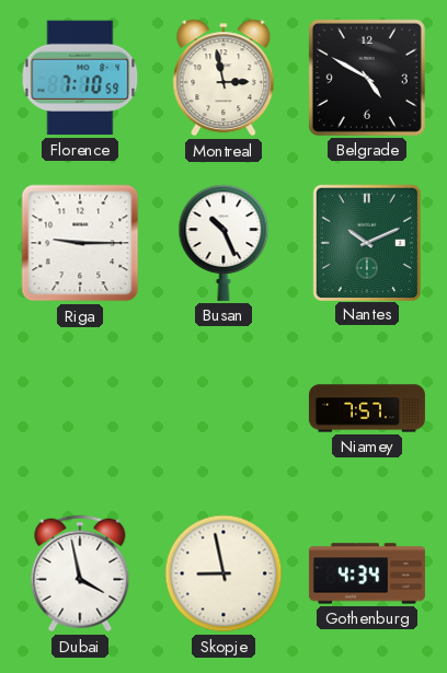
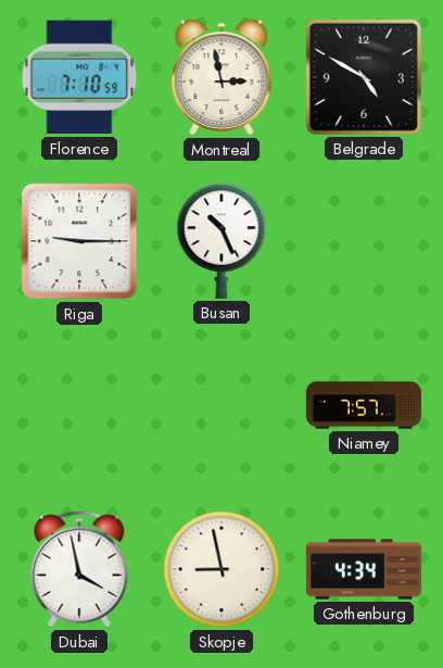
Nantes: 10:11 -> none (367, 242)
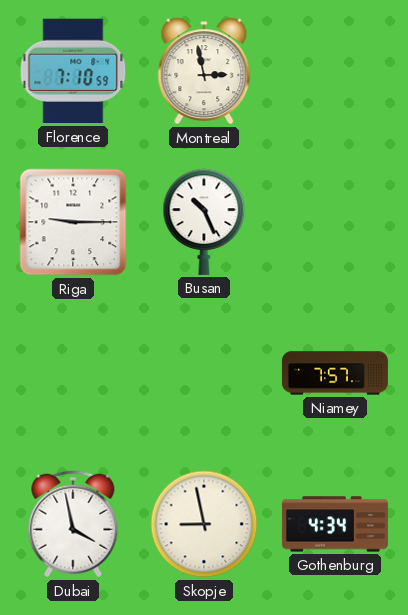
Belgrade: 4:50 -> none (364, 77)
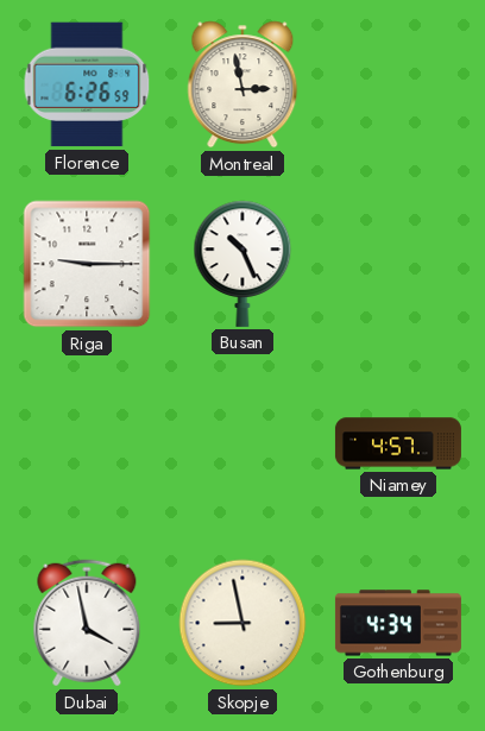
Florence: 7:10 -> 6:26 (87, 84)
Niamey: 7:57 -> 4:57 (398, 443)
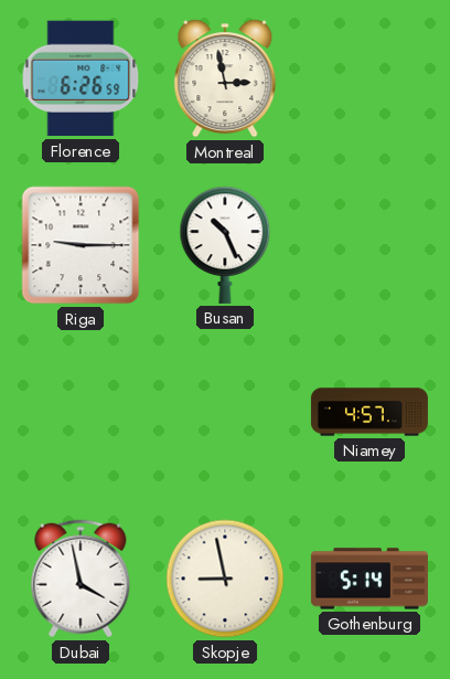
Gothenburg: 4:34 -> 5:14 (369, 579)
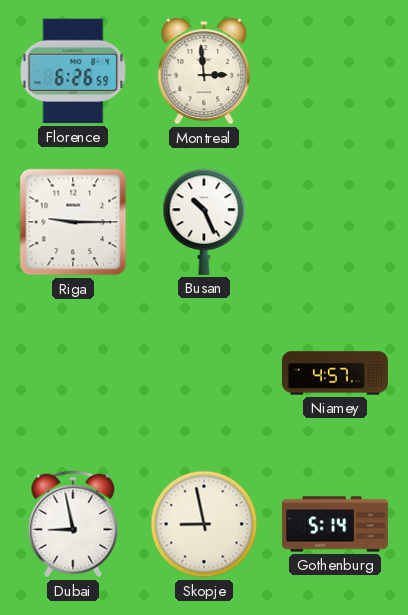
Montreal: 2:58 -> 2:59 (204, 71)
Dubai: 3:58 -> 8:58 (73, 524)
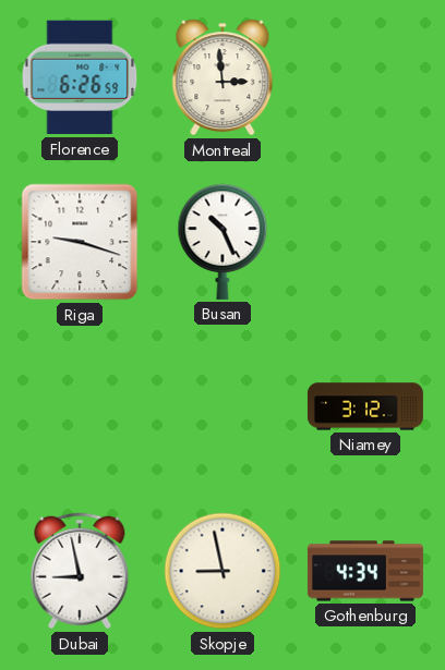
Riga: 9:15 -> 9:18 (80, 242)
Niamey: 4:57 -> 3:12 (365, 406)
Gothenburg: 5:14 -> 4:34 (365, 571)
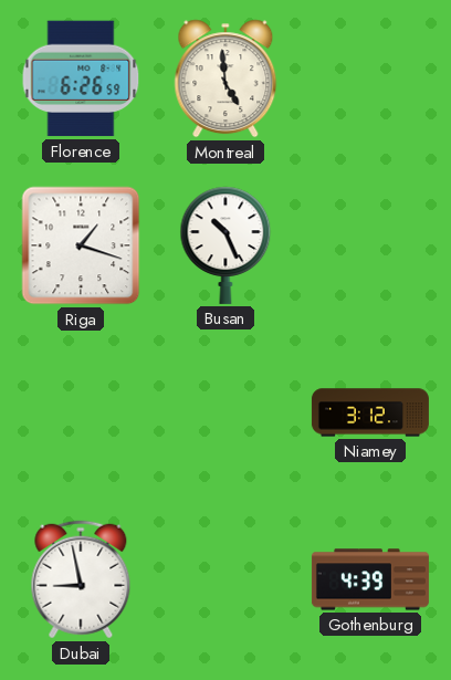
Montreal: 2:59 -> 4:59 (225, 79)
Riga: 9:18 -> 1:18 (81, 245)
Skopje: 8:58 -> none (222, 571)
Gothenburg: 4:34 -> 4:39 (370, 579)
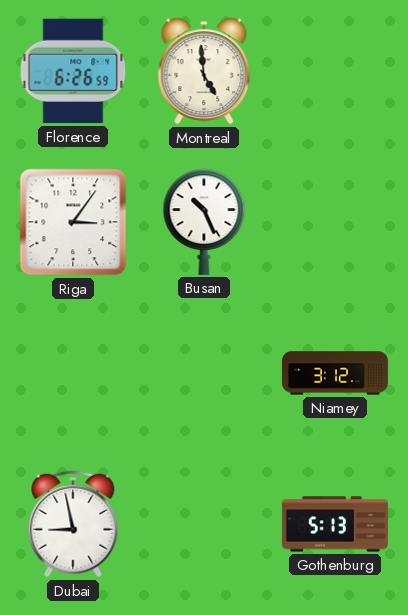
Riga: 1:18 -> 3:06 (73, 222)
Gothenburg: 4:39 -> 5:13 (335, 524)
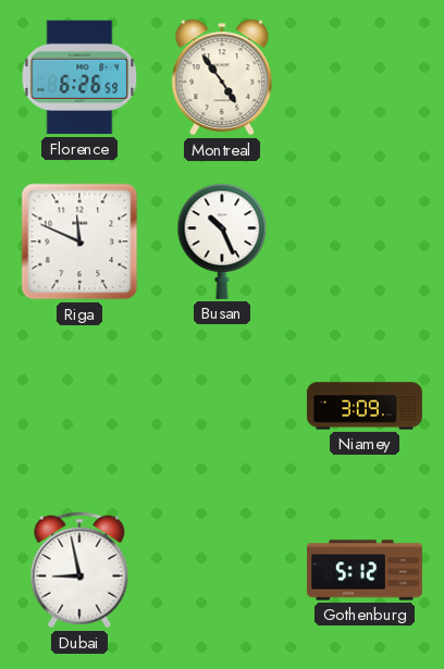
Montreal: 4:59 -> 4:54 (222, 77)
Riga: 3:06 -> 11:49 (79, 241)
Niamey: 3:12 -> 3:09 (365, 406)
Gothenburg: 5:13 -> 5:12 (365, 570)
